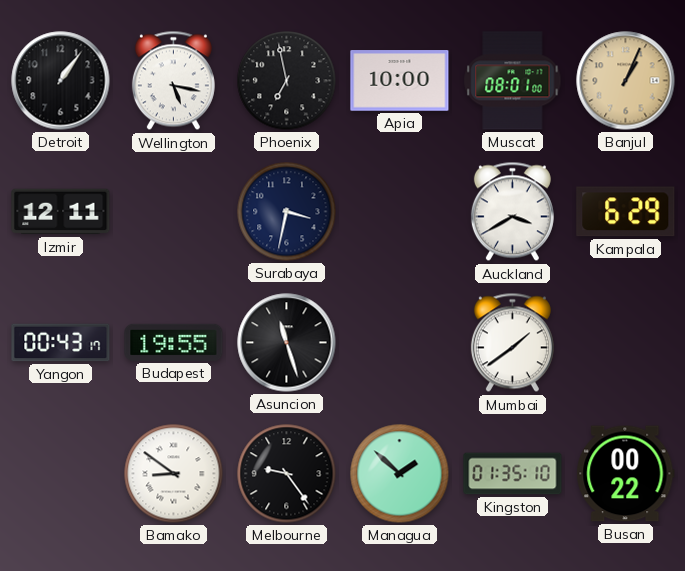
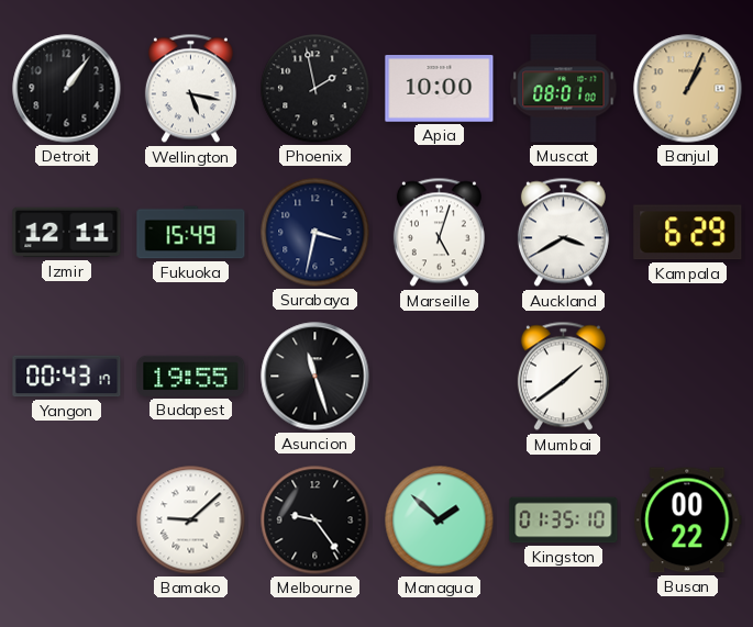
Phoenix: 6:58 -> 1:58 (315, 89)
Fukuoka: none -> 15:49 (191, 233)
Marseille: none -> 5:03 (439, 233)
Bamako: 8:51 -> 9:08 (191, 520)
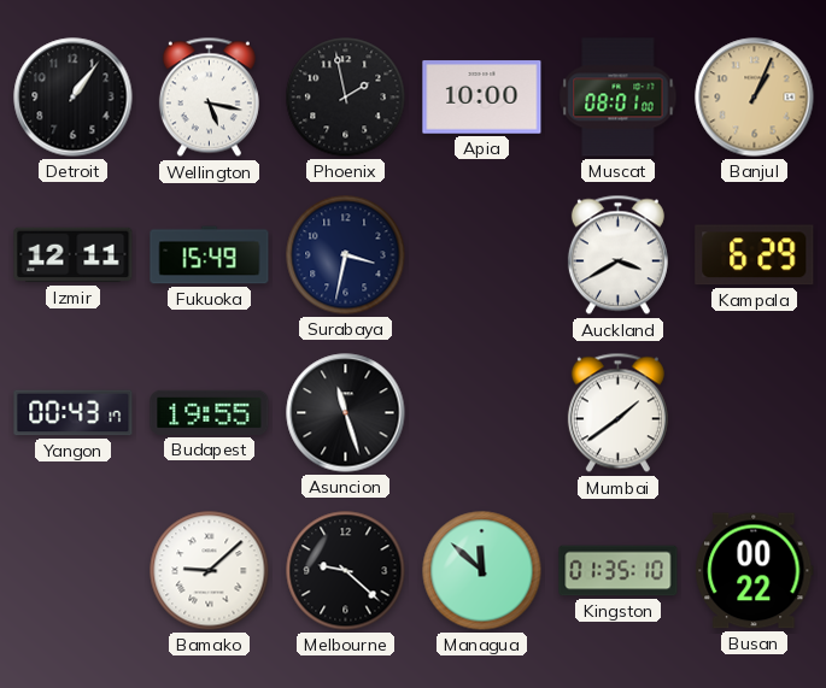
Marseille: 5:03 -> none (439, 233)
Melbourne: 9:24 -> 9:22 (346, 571)
Managua: 1:52 -> 11:52 (482, 571)
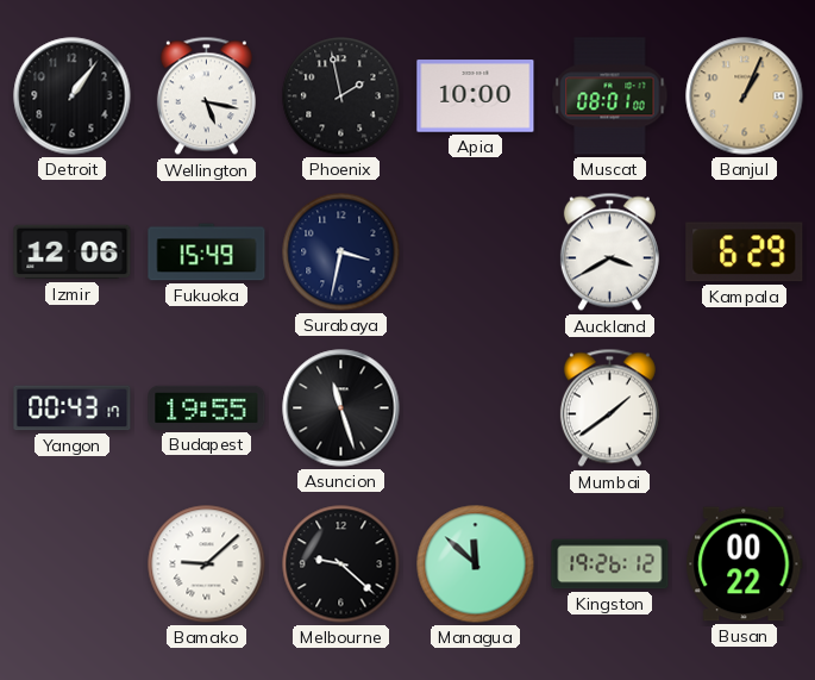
Izmir: 12:11 -> 12:06 (73, 252)
Kingston: 01:35 -> 19:26 (610, 564)
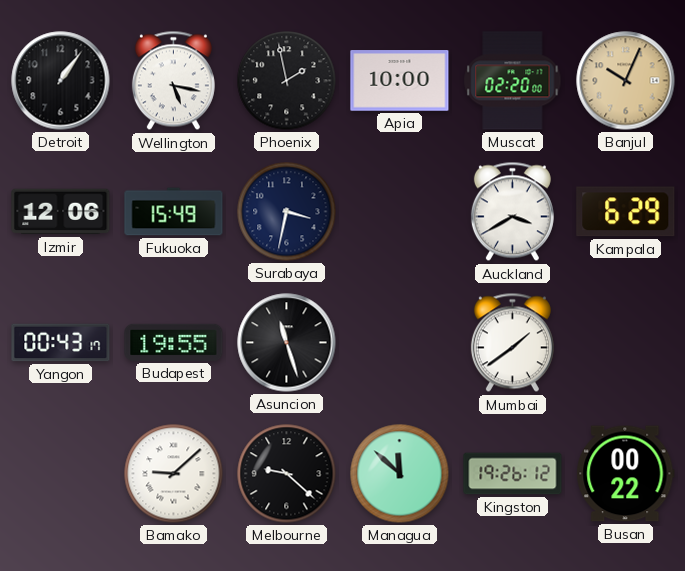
Muscat: 08:01 -> 02:20 (513, 81)
Banjul: 1:04 -> 10:04 (626, 81)
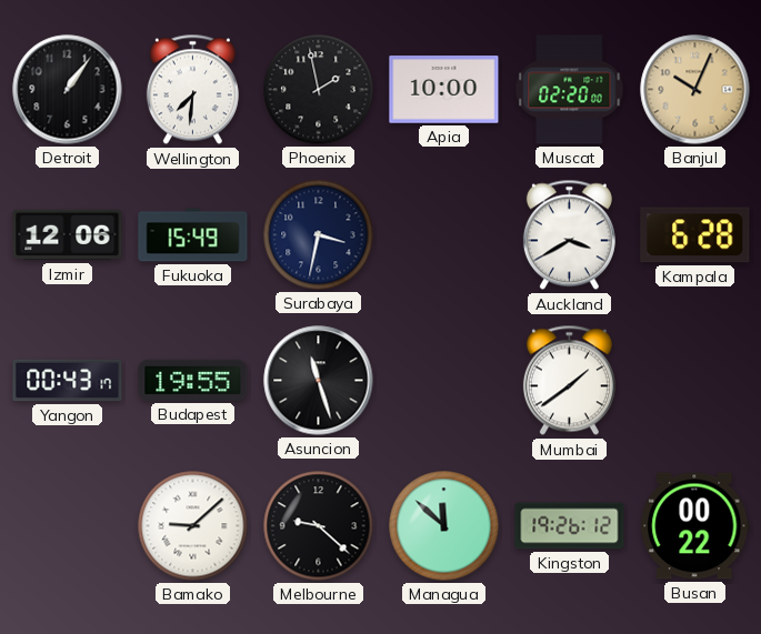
Wellington: 5:17 -> 7:31 (192, 90)
Kampala: 6:29 -> 6:28 (695, 235)
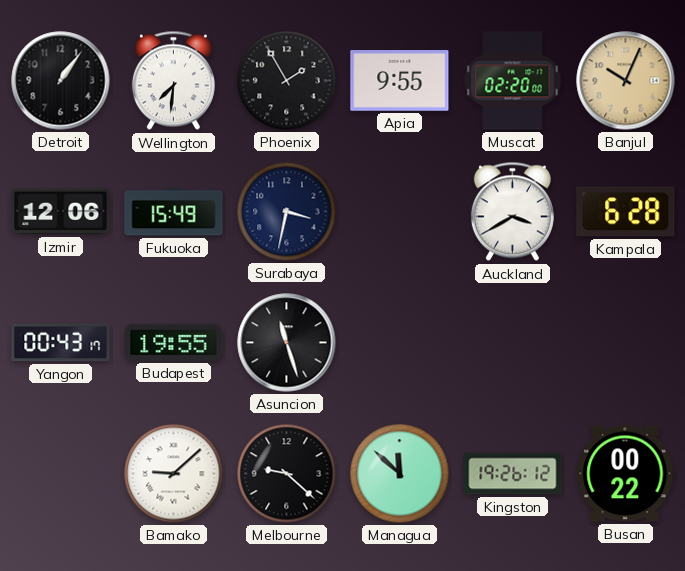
Phoenix: 1:58 -> 1:55 (287, 81)
Apia: 10:00 -> 9:55 (400, 81)
Mumbai: 1:39 -> none (569, 381)
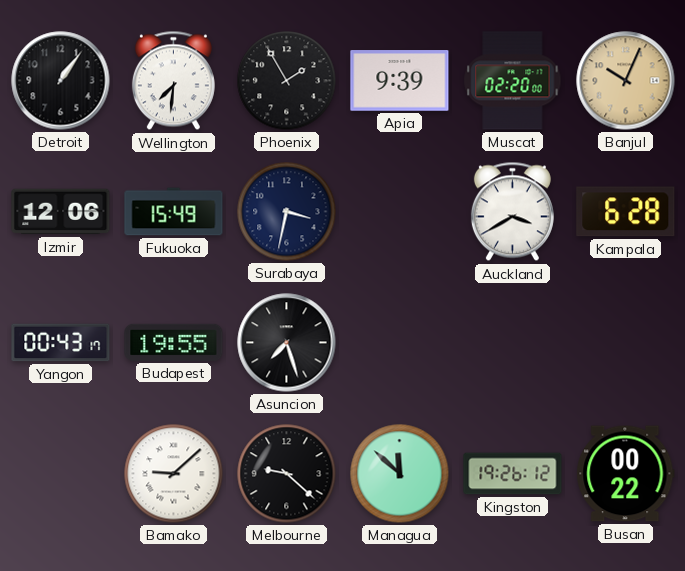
Apia: 9:55 -> 9:39 (400, 81)
Asuncion: 11:27 -> 7:27 (287, 343)
